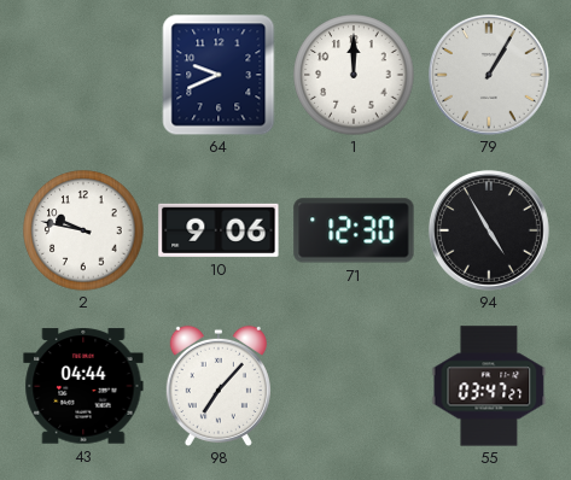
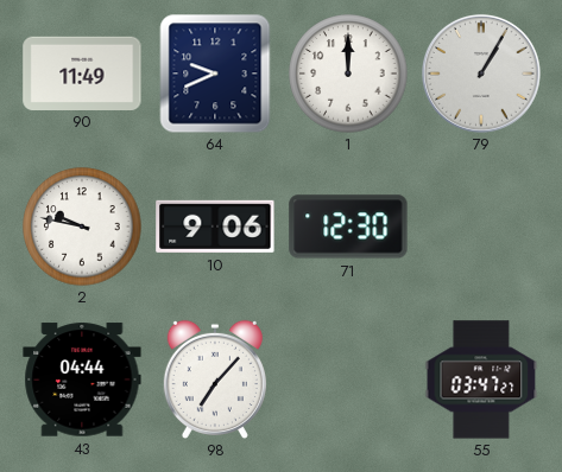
90: none -> 11:49 (82, 72)
94: 4:55 -> none (489, 230)
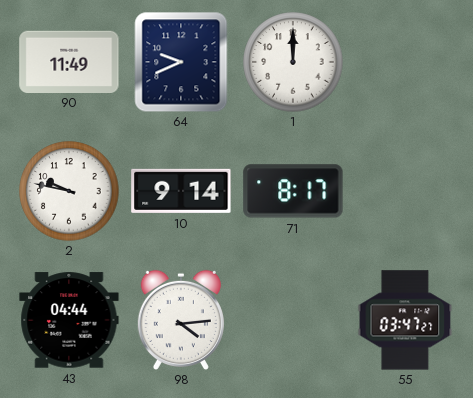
79: 1:05 -> none (481, 74)
10: 9:06 -> 9:14 (181, 191)
71: 12:30 -> 8:17 (293, 191)
98: 7:07 -> 4:14 (181, 319)
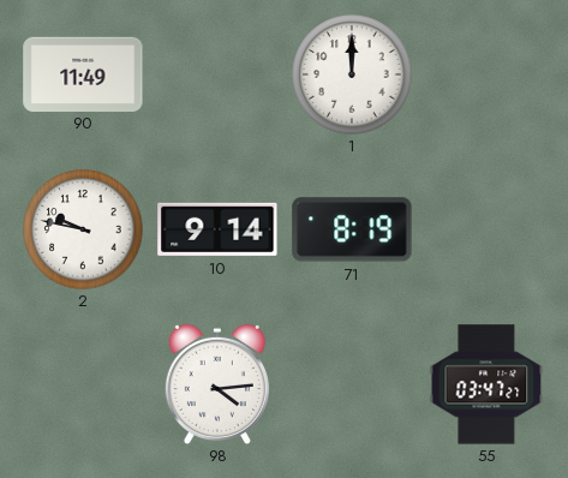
64: 9:41 -> none (181, 62)
71: 8:17 -> 8:19 (352, 229)
43: 04:44 -> none (69, 320)
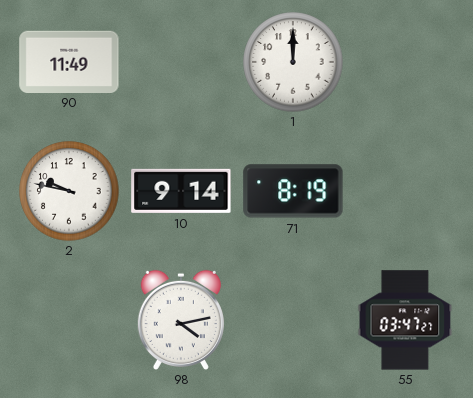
98: 4:14 -> 4:13 (181, 319)
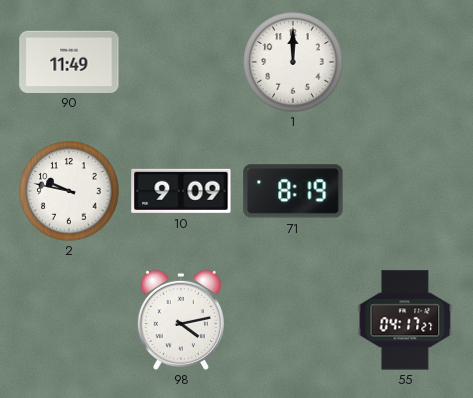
10: 9:14 -> 9:09 (181, 191)
55: 03:47 -> 04:17 (405, 320)
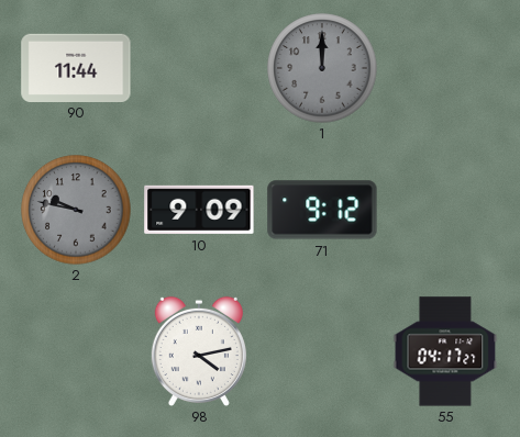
90: 11:49 -> 11:44 (76, 67)
1 dial: white -> grey (322, 68)
2 dial: white -> grey (76, 210)
71: 8:19 -> 9:12 (322, 210)
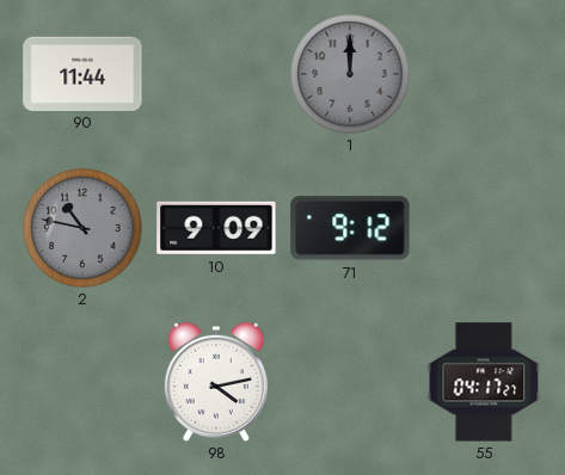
2: 9:47 -> 10:47 (82, 228)
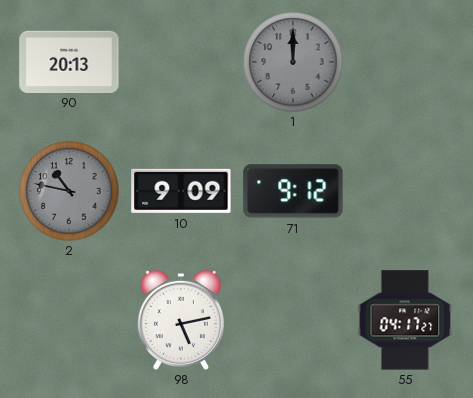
90: 11:44 -> 20:13 (69, 61)
98: 4:13 -> 5:13 (181, 319)
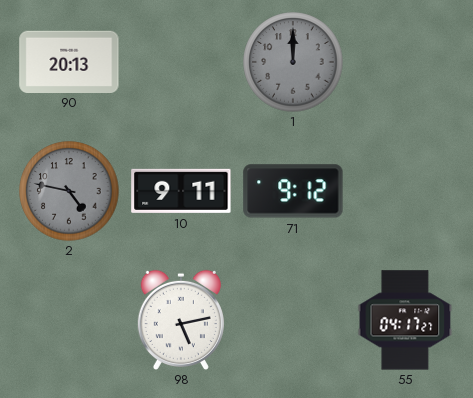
2: 10:47 -> 4:47 (69, 191)
10: 9:09 -> 9:11 (181, 191)
